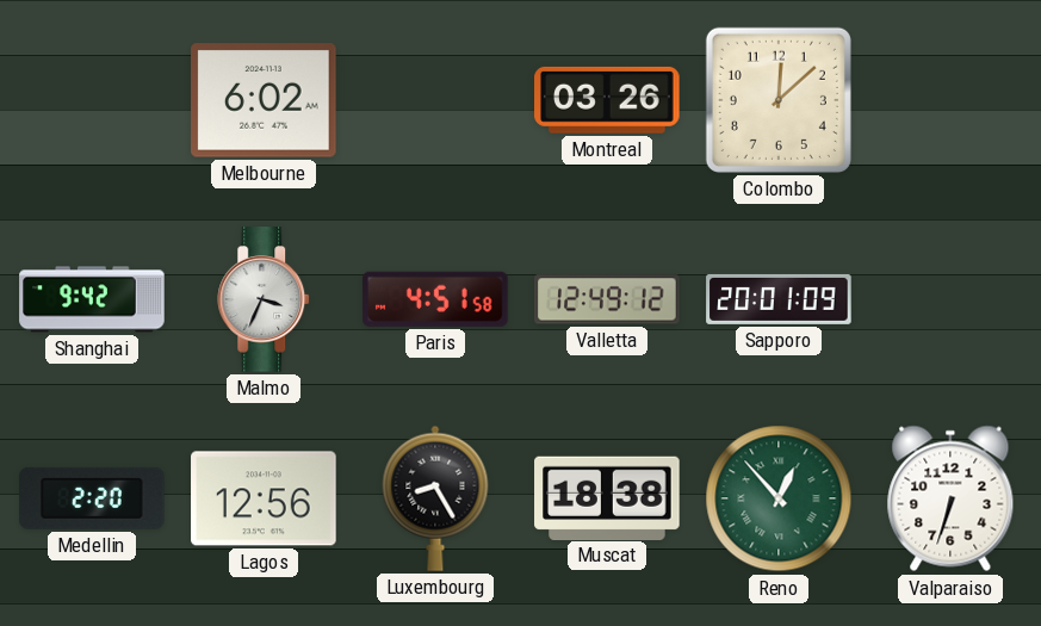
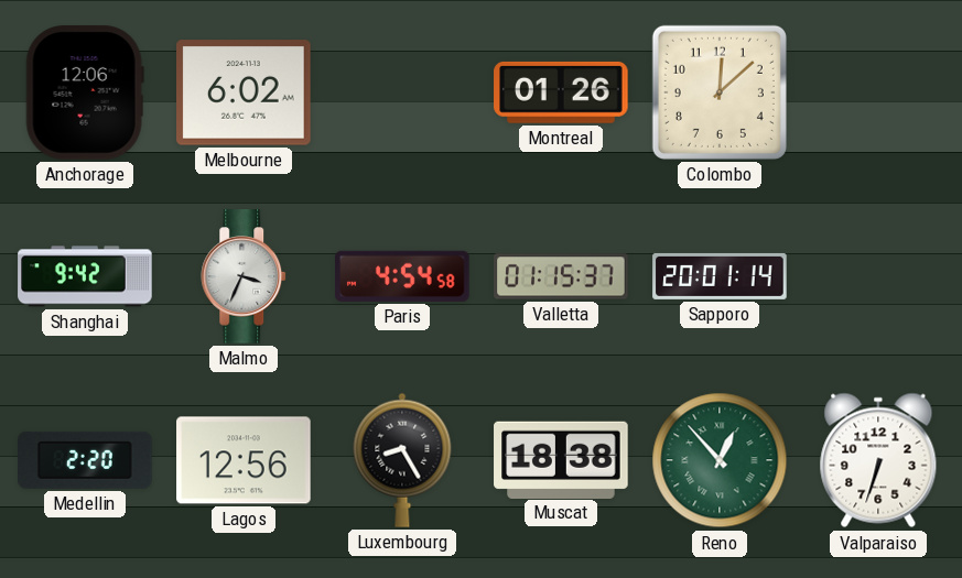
Anchorage: none -> 12:06 (85, 92)
Montreal: 03:26 -> 01:26 (561, 92)
Paris: 4:51 -> 4:54 (403, 276)
Valletta: 12:49 -> 01:15 (561, 276)
Sapporo: 20:01:09 -> 20:01:14 (720, 276)
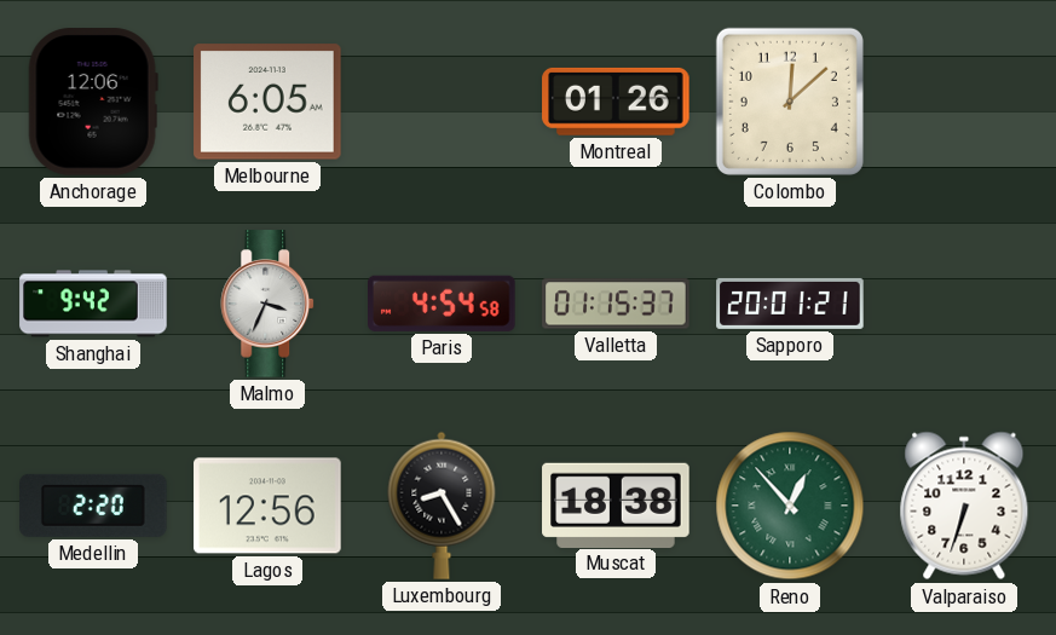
Melbourne: 6:02 -> 6:05 (267, 102)
Sapporo: 20:01:14 -> 20:01:21 (790, 304)
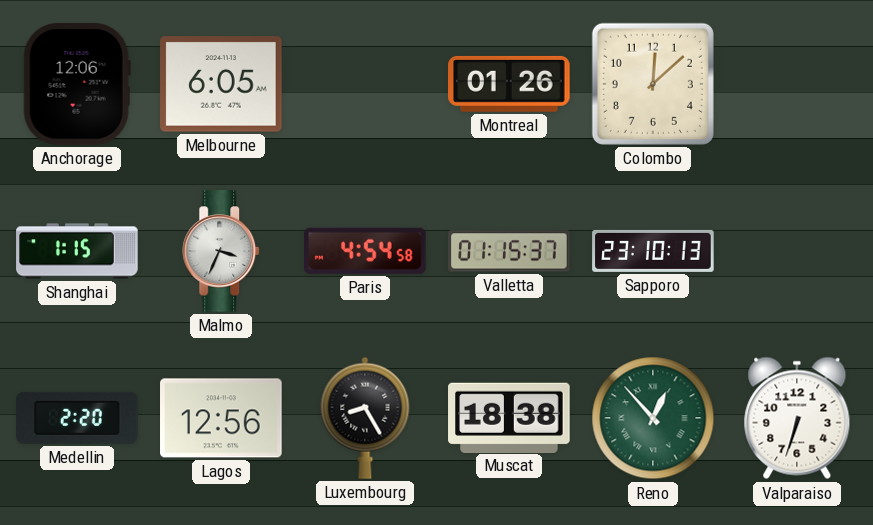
Shanghai: 9:42 -> 1:15 (77, 251)
Sapporo: 20:01 -> 23:10 (653, 251)
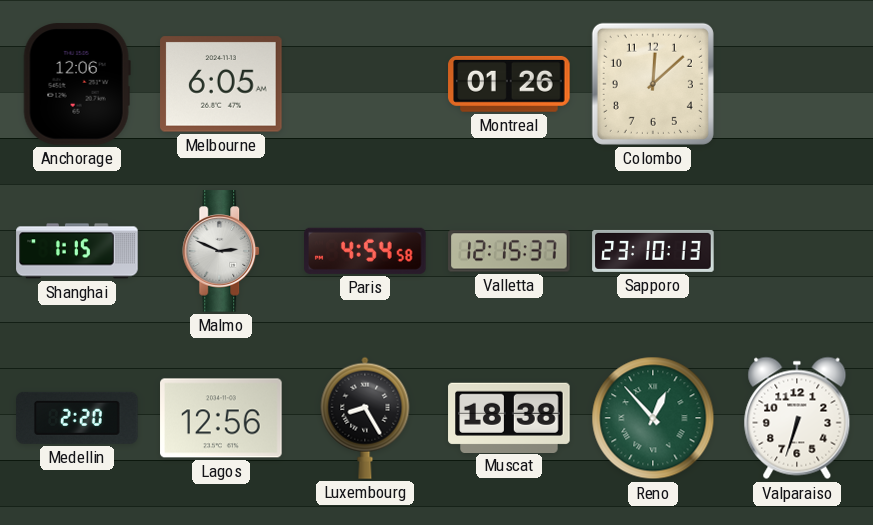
Malmo: 3:34 -> 2:49 (222, 251)
Valletta: 01:15 -> 12:15 (509, 251)
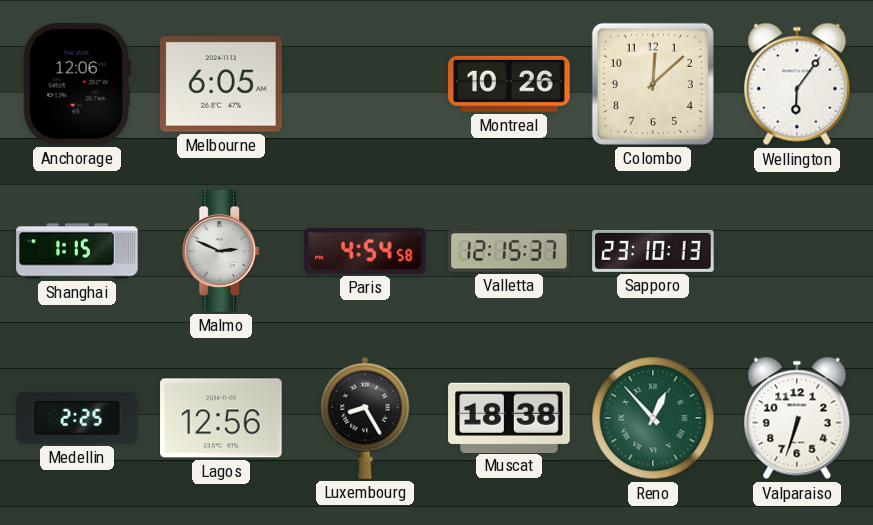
Montreal: 01:26 -> 10:26 (509, 84)
Wellington: none -> 6:06 (797, 84)
Medellin: 2:20 -> 2:25 (77, 418)
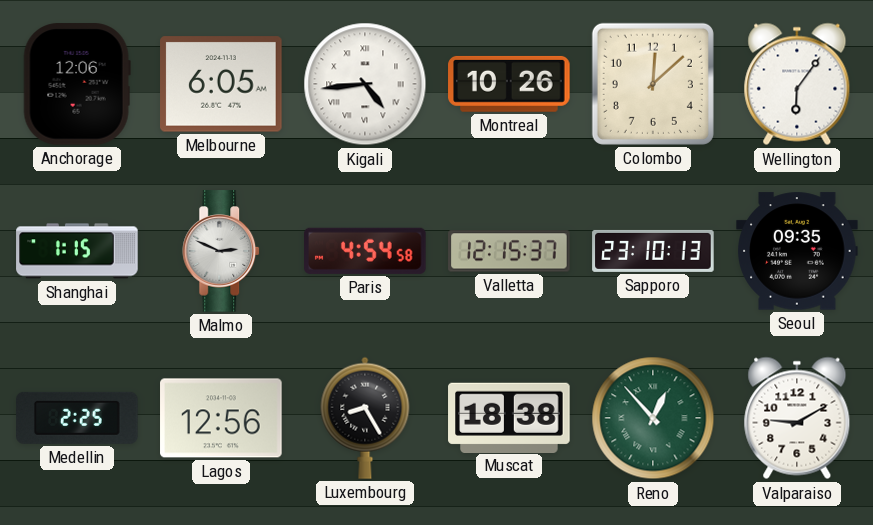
Kigali: none -> 4:44 (365, 84)
Seoul: none -> 09:35 (797, 251)
Valparaiso: 6:33 -> 9:10 (797, 418)
